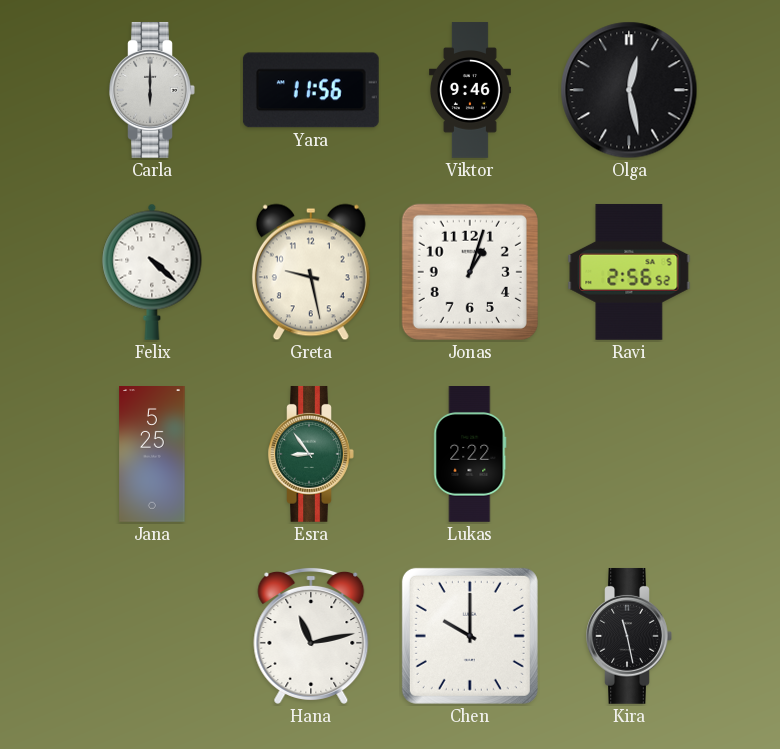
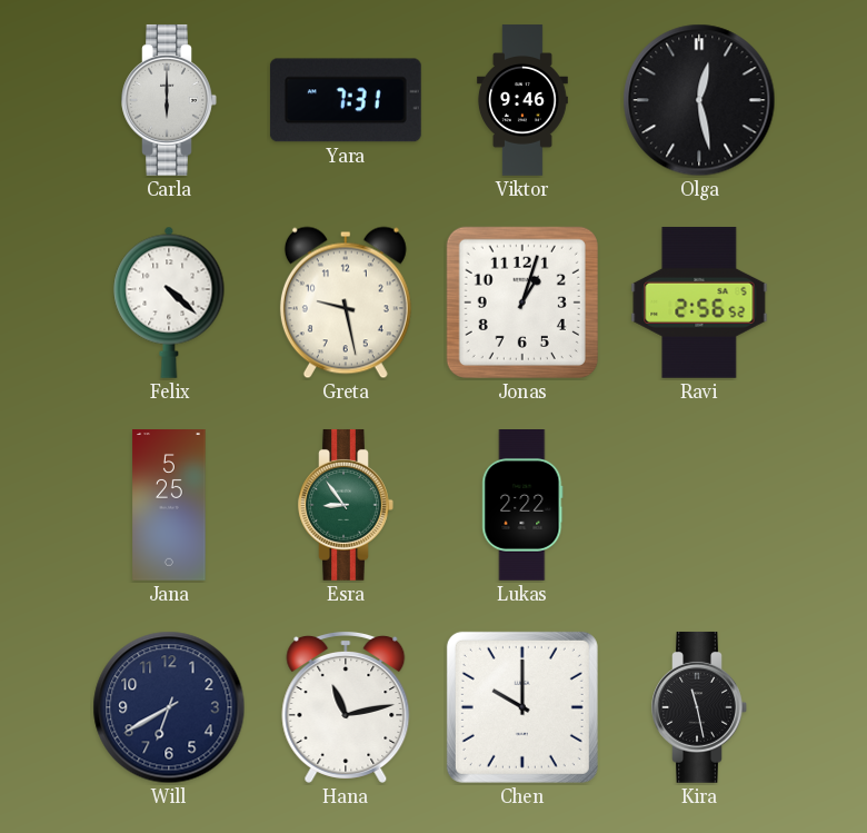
Yara: 11:56 -> 7:31 (346, 100)
Will: none -> 6:40 (169, 707)
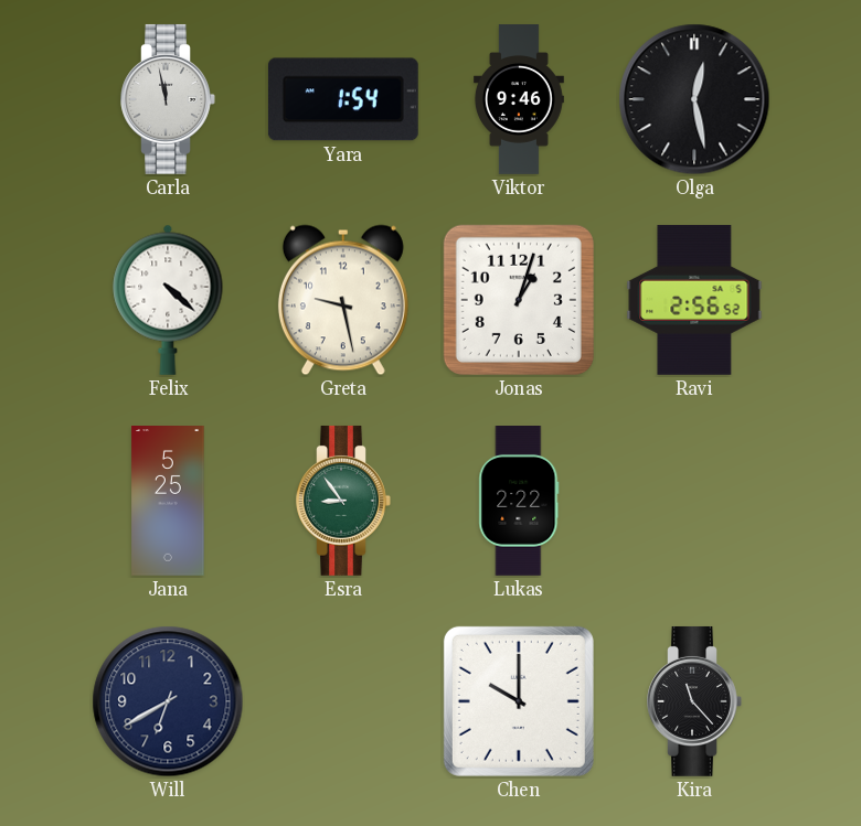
Carla: 6:00 -> 11:58 (168, 99)
Yara: 7:31 -> 1:54 (343, 99)
Hana: 11:13 -> none (346, 706)
Kira: 11:28 -> 11:23 (694, 701)
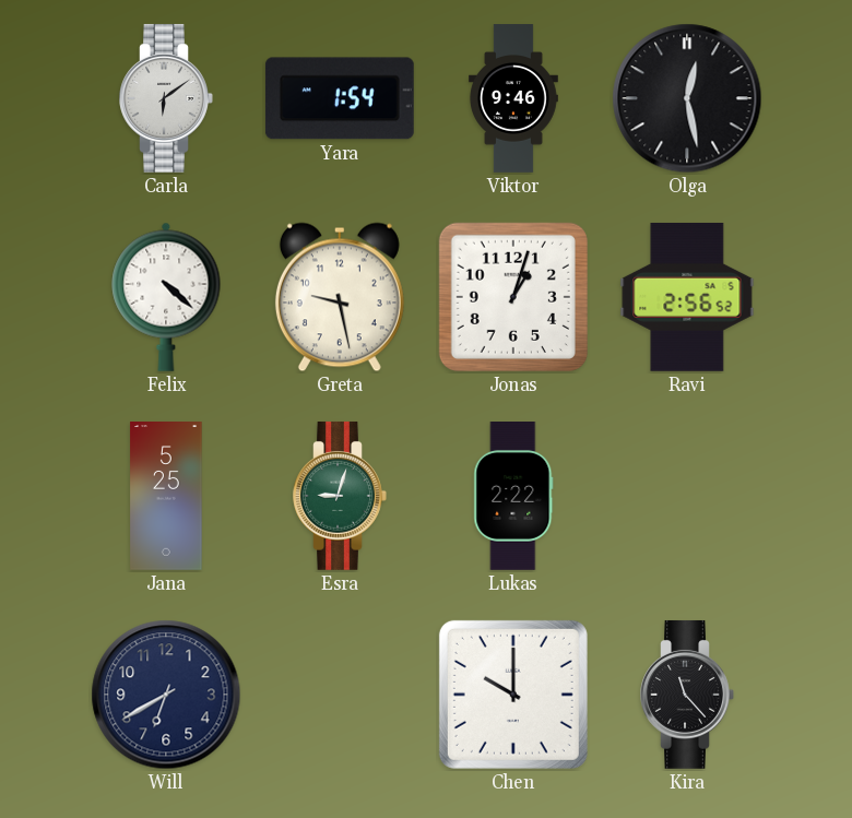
Carla: 11:58 -> 6:09 (166, 98)
Esra: 8:54 -> 9:03 (340, 496)
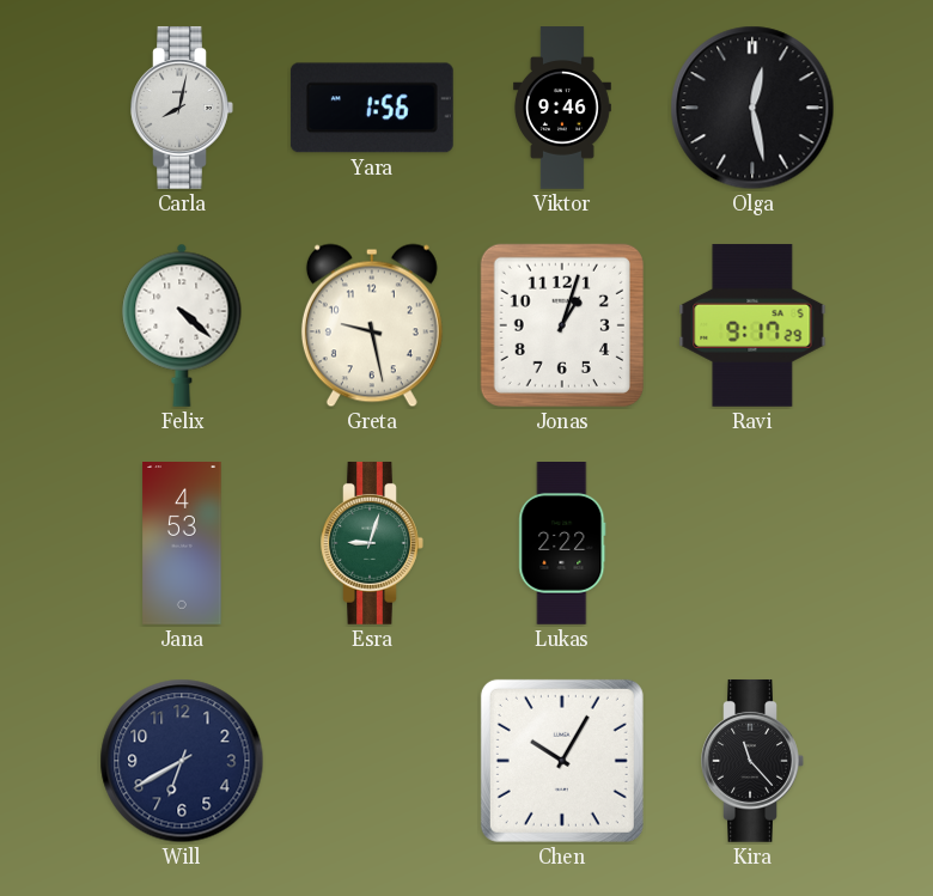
Carla: 6:09 -> 8:02 (182, 108)
Yara: 1:54 -> 1:56 (372, 108)
Ravi: 2:56 -> 9:17 (752, 325)
Jana: 5:25 -> 4:53 (182, 544)
Chen: 10:00 -> 10:05 (562, 761)
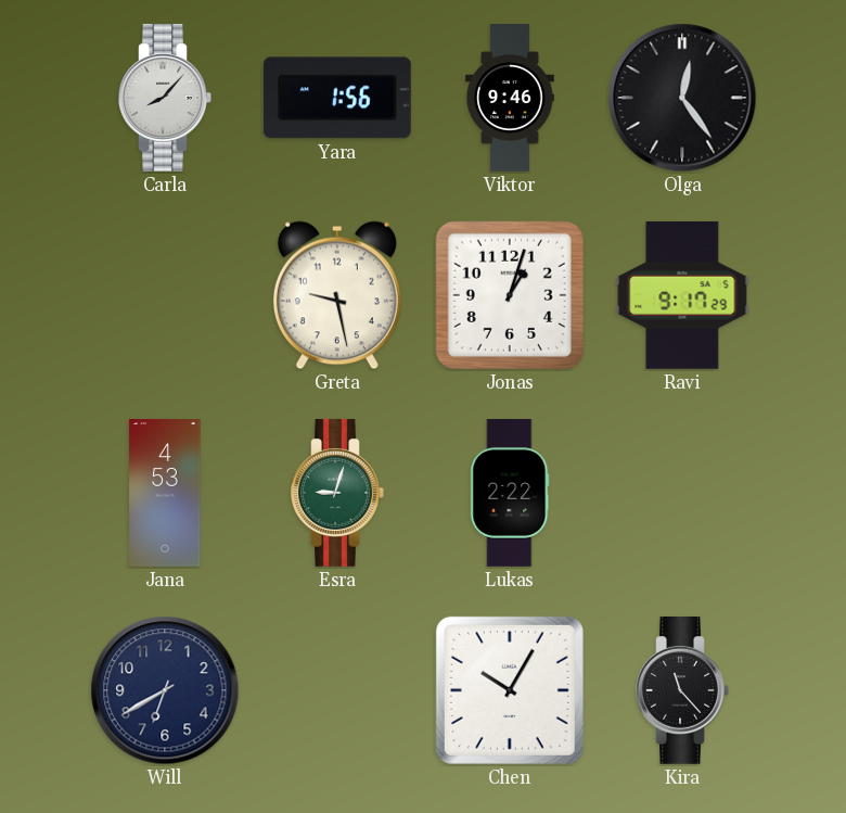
Carla: 8:02 -> 8:07 (165, 98)
Olga: 12:28 -> 12:24 (682, 98)
Felix: 4:22 -> none (182, 325)
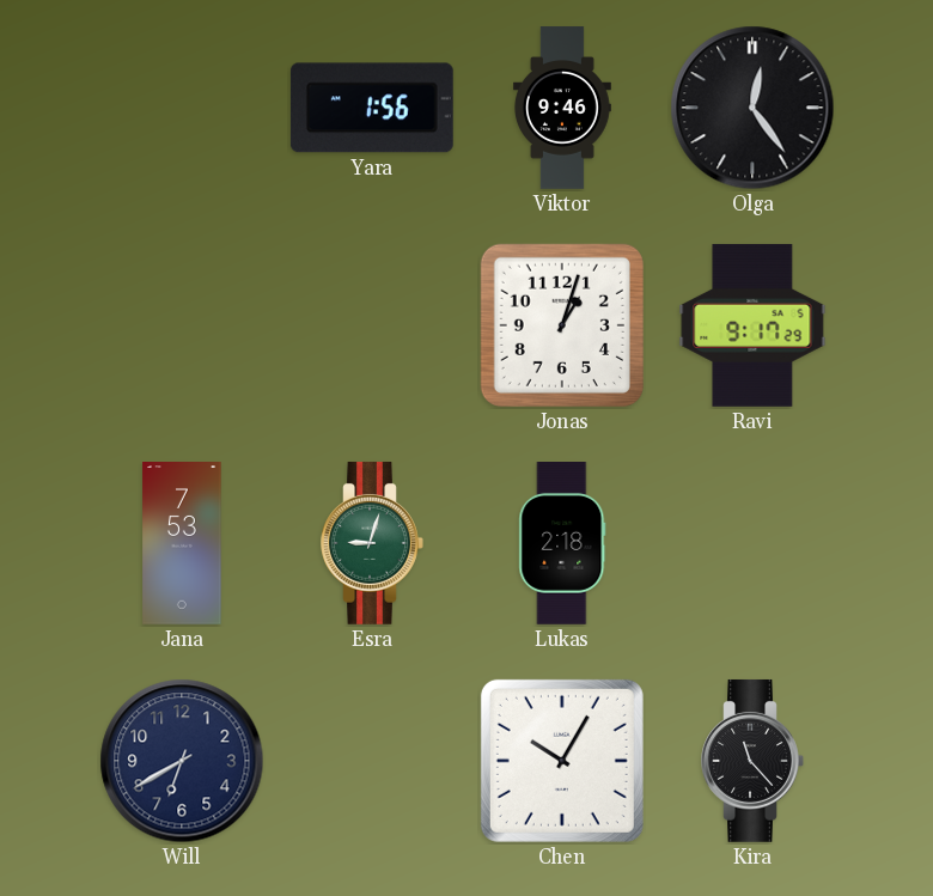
Carla: 8:07 -> none (165, 98)
Greta: 9:28 -> none (337, 295)
Jana: 4:53 -> 7:53 (182, 544)
Lukas: 2:22 -> 2:18 (562, 544)
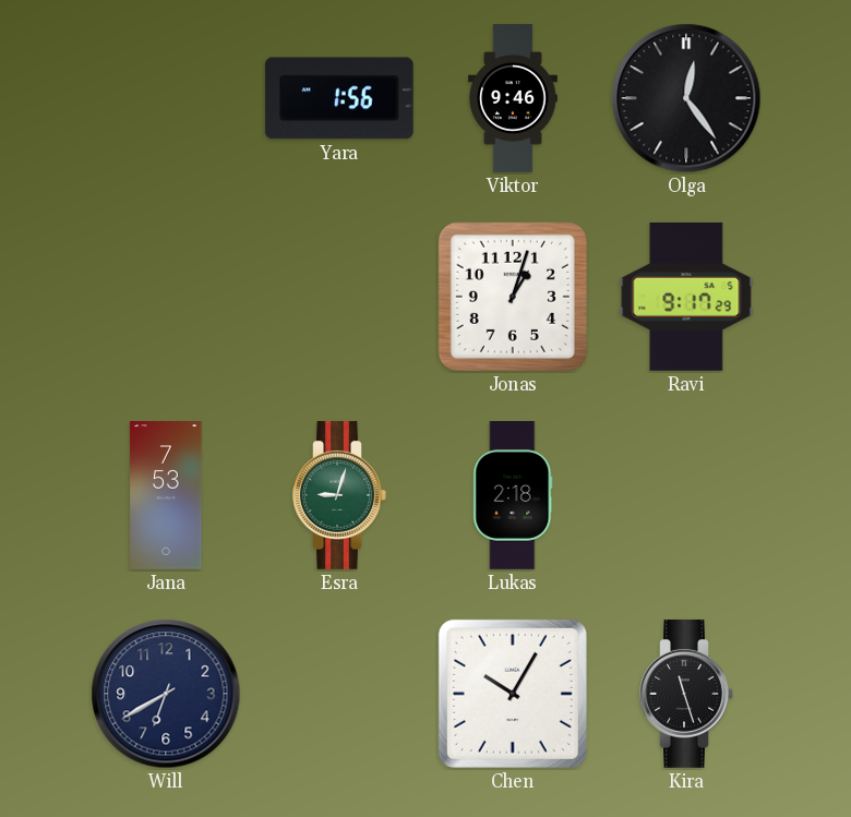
Kira: 11:23 -> 11:27 (686, 694)
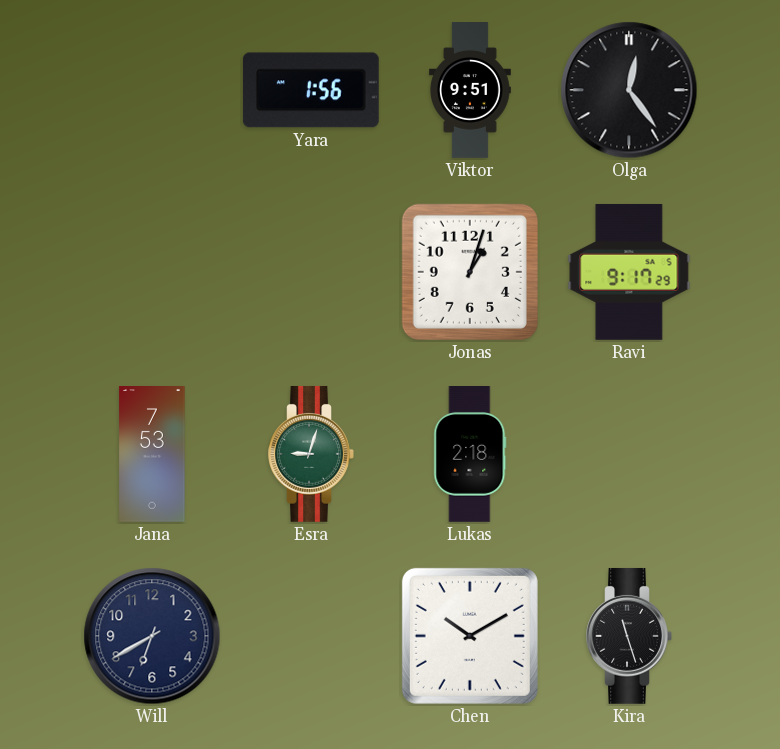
Viktor: 9:46 -> 9:51 (471, 90)
Chen: 10:05 -> 10:10 (470, 636)
